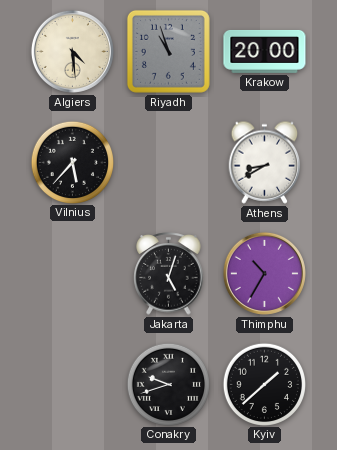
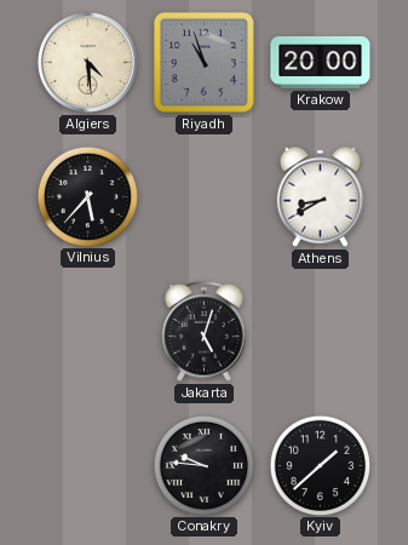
Thimphu: 10:35 -> none (264, 273)
Conakry: 9:42 -> 9:46 (203, 465)
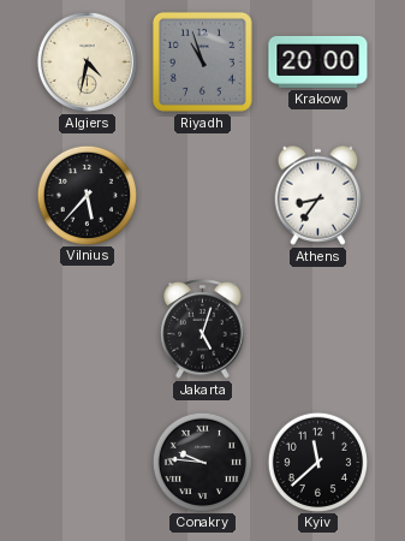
Algiers: 4:29 -> 4:32 (87, 61)
Athens: 8:40 -> 8:36 (318, 195)
Kyiv: 1:38 -> 11:38 (317, 462)
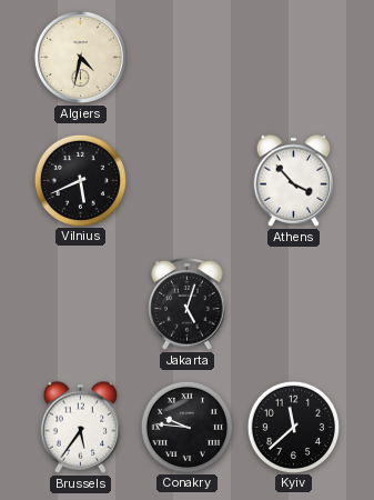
Riyadh: 10:57 -> none (202, 61)
Krakow: 20:00 -> none (318, 61)
Vilnius: 5:37 -> 5:41 (80, 180)
Athens: 8:36 -> 3:53 (294, 180)
Brussels: none -> 5:36 (81, 427)
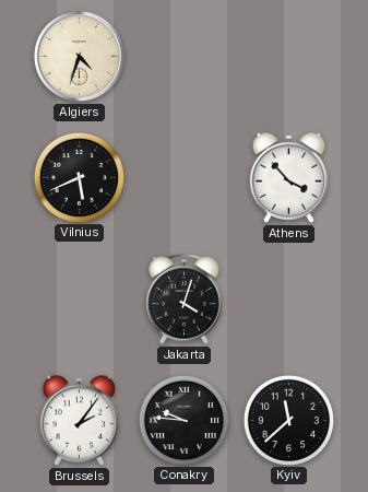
Algiers: 4:32 -> 4:33 (79, 56)
Jakarta: 5:03 -> 4:03 (185, 300)
Brussels: 5:36 -> 2:06 (80, 420)
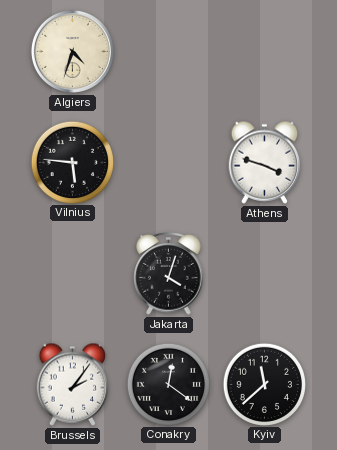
Vilnius: 5:41 -> 5:46 (72, 162)
Athens: 3:53 -> 3:48 (265, 162)
Conakry: 9:46 -> 12:21 (168, 384)
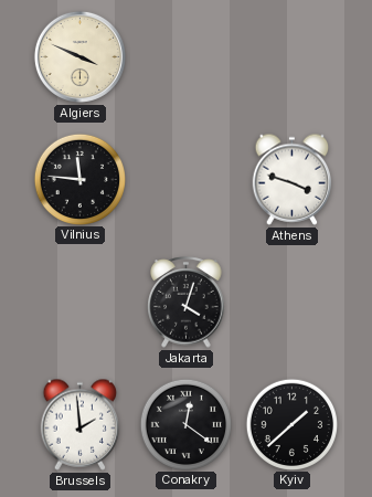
Algiers: 4:33 -> 3:49 (79, 56)
Vilnius: 5:46 -> 11:46 (79, 179)
Brussels: 2:06 -> 1:59 (81, 424)
Kyiv: 11:38 -> 1:38 (291, 424)
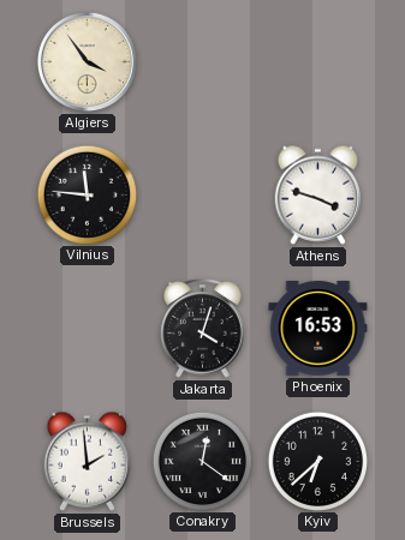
Algiers: 3:49 -> 3:54 (87, 61)
Phoenix: none -> 16:53 (318, 329)
Kyiv: 1:38 -> 6:38 (317, 461)
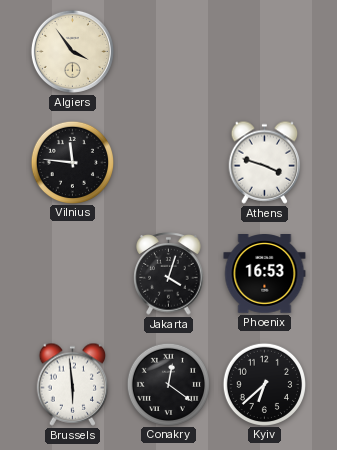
Brussels: 1:59 -> 5:59 (73, 384)
